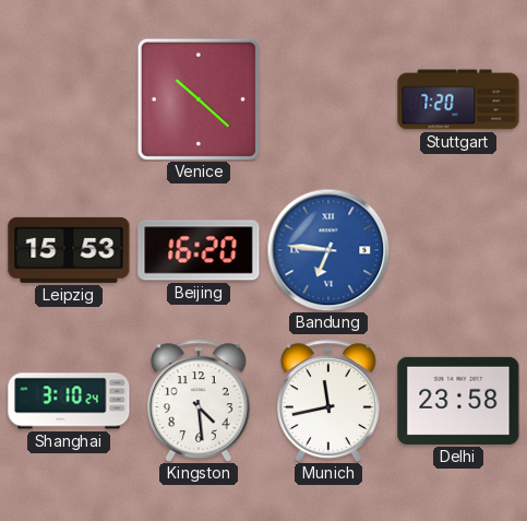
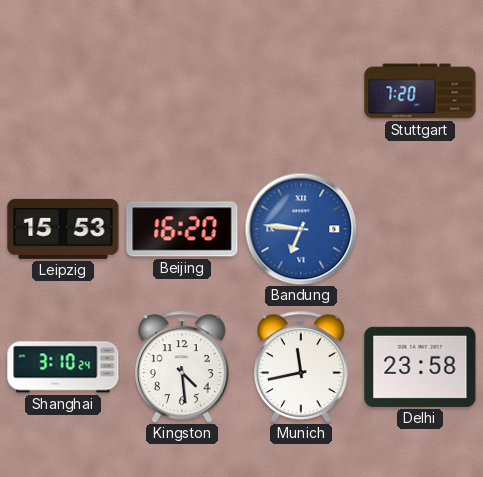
Venice: 10:22 -> none (199, 99)
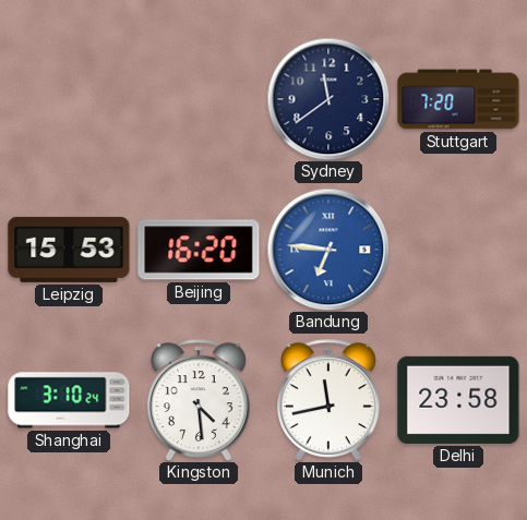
Sydney: none -> 11:39 (328, 99)
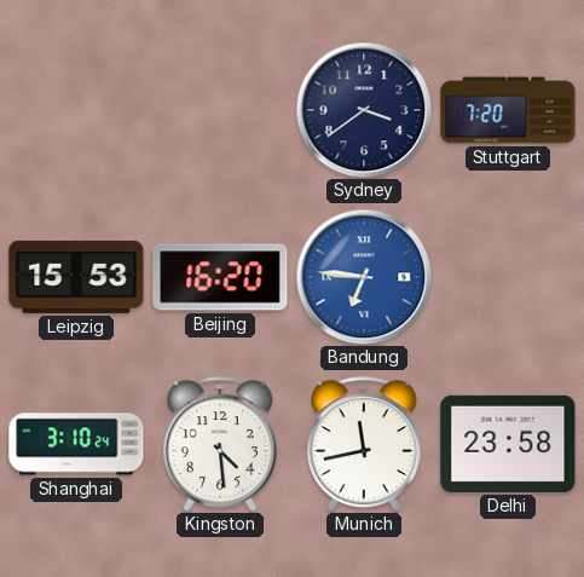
Sydney: 11:39 -> 3:39 (364, 110)
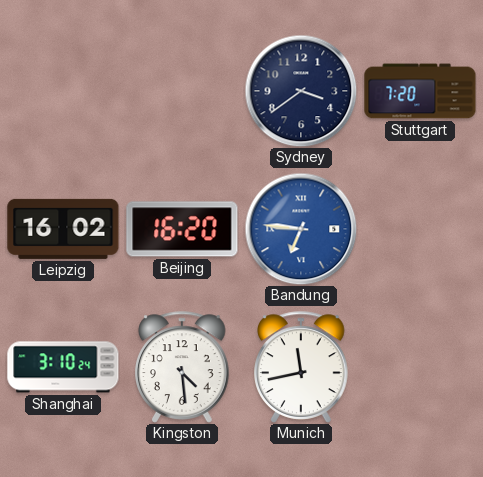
Leipzig: 15:53 -> 16:02 (63, 229)
Delhi: 23:58 -> none (508, 444)
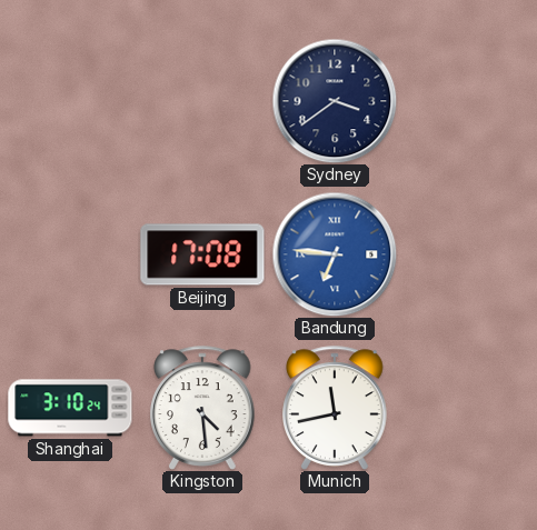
Stuttgart: 7:20 -> none (420, 91)
Leipzig: 16:02 -> none (63, 229)
Beijing: 16:20 -> 17:08 (202, 254)
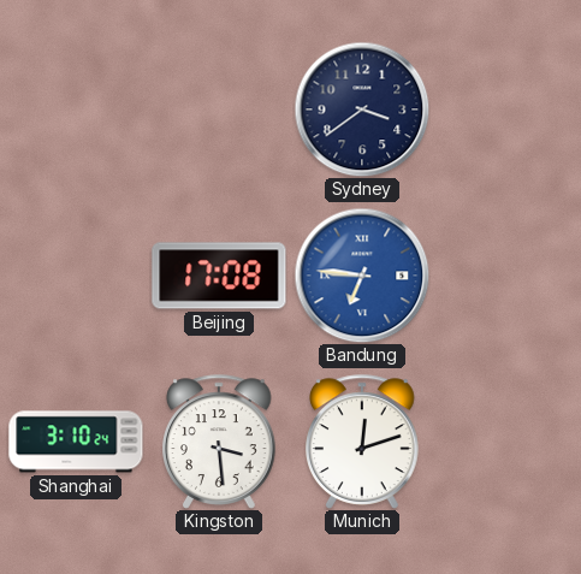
Kingston: 4:29 -> 3:29 (220, 442)
Munich: 11:43 -> 12:12 (363, 442)
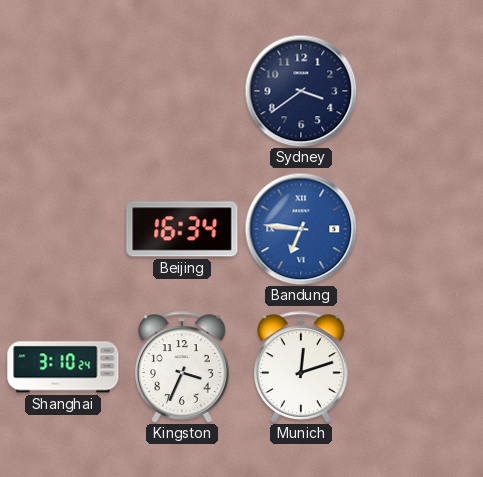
Beijing: 17:08 -> 16:34 (182, 229)
Kingston: 3:29 -> 3:34 (183, 367)
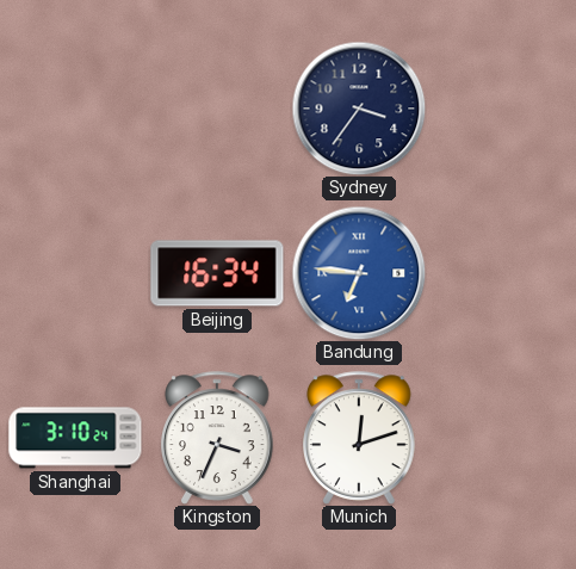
Sydney: 3:39 -> 3:36 (359, 109)
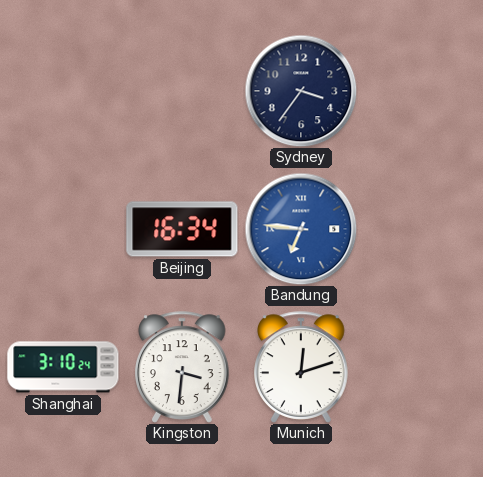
Kingston: 3:34 -> 3:31 (183, 367)
